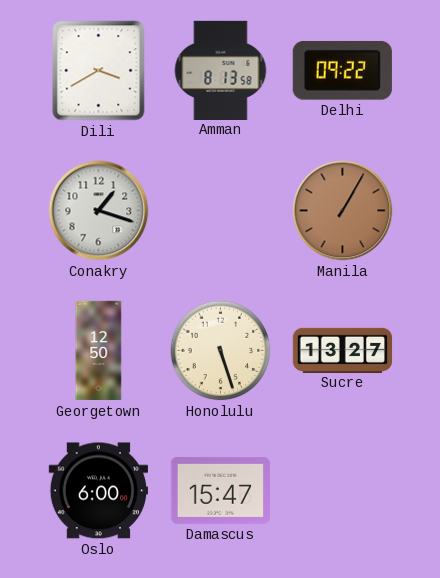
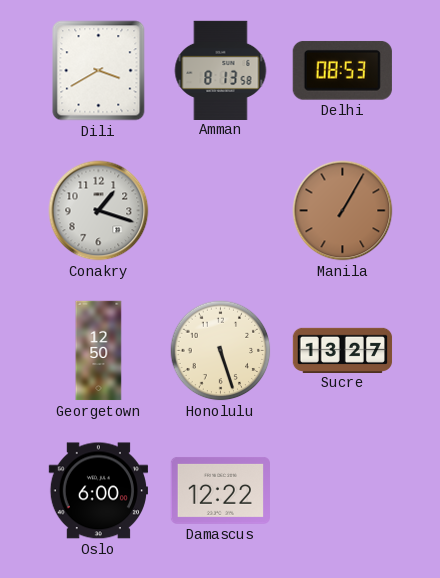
Delhi: 09:22 -> 08:53 (342, 70)
Damascus: 15:47 -> 12:22 (220, 490)
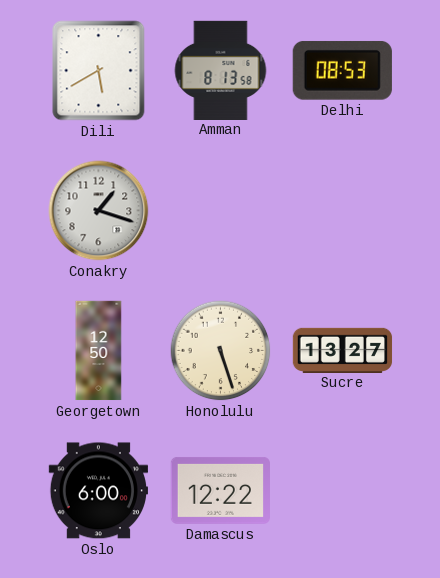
Dili: 3:40 -> 5:40 (99, 71)
Manila: 1:05 -> none (343, 211)
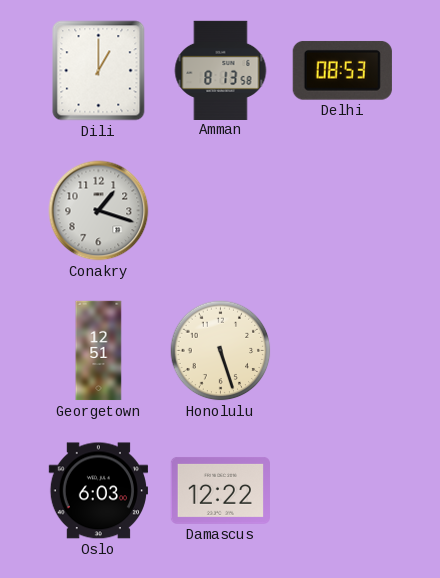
Dili: 5:40 -> 1:00 (99, 71)
Georgetown: 12:50 -> 12:51 (99, 351)
Sucre: 13:27 -> none (343, 350)
Oslo: 6:00 -> 6:03 (98, 491)
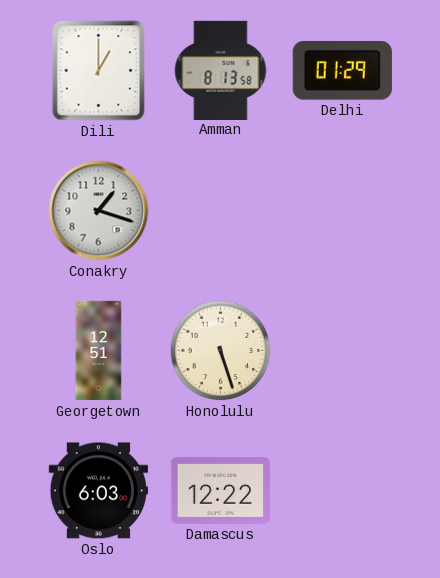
Delhi: 08:53 -> 01:29 (342, 70)
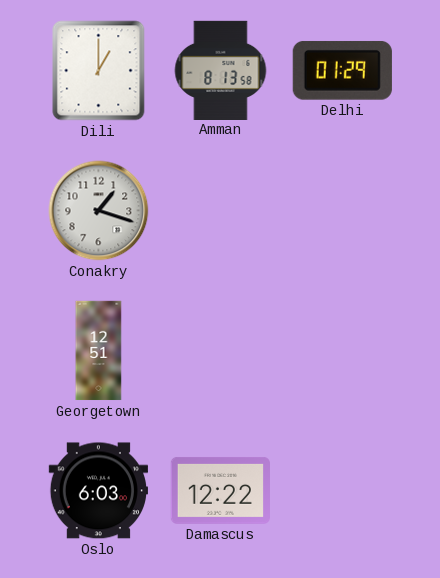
Honolulu: 5:27 -> none (221, 351)
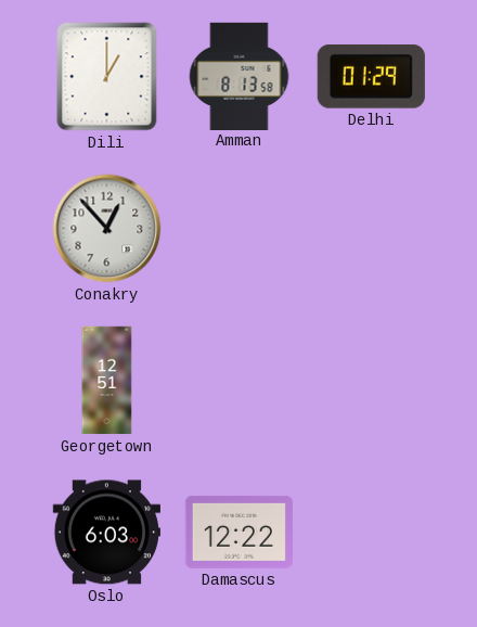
Conakry: 1:18 -> 12:53 (107, 229)
